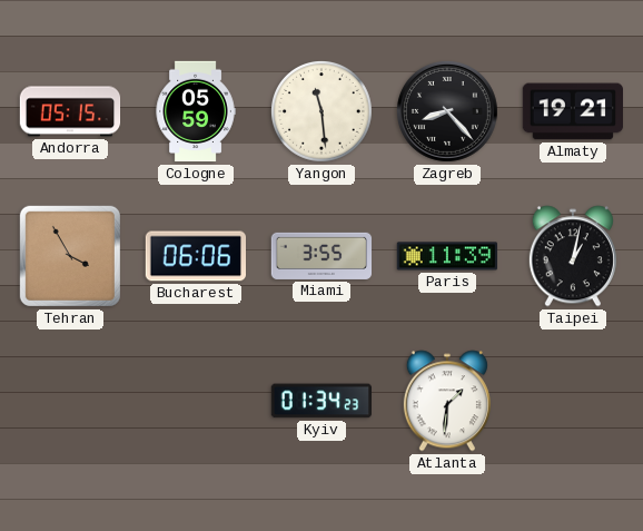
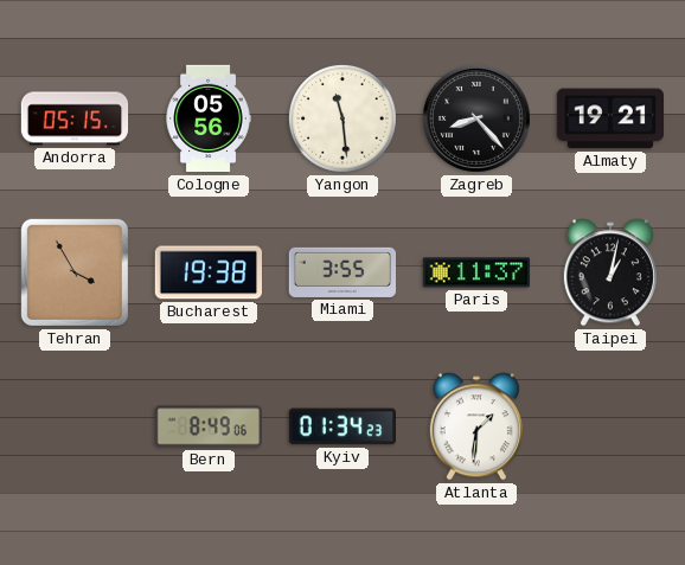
Cologne: 05:59 -> 05:56 (209, 118)
Bucharest: 06:06 -> 19:38 (207, 272)
Paris: 11:39 -> 11:37 (476, 272)
Bern: none -> 8:49 (209, 426)
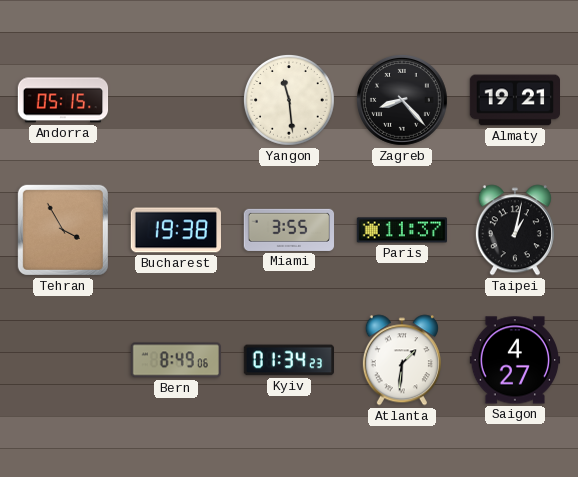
Cologne: 05:56 -> none (209, 118)
Saigon: none -> 4:27 (515, 360)
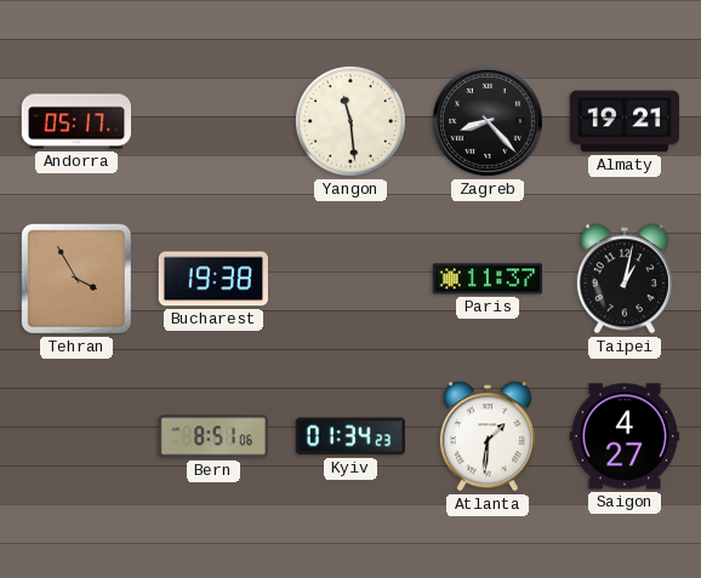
Andorra: 05:15 -> 05:17 (76, 121)
Miami: 3:55 -> none (289, 230)
Bern: 8:49 -> 8:51 (213, 436)
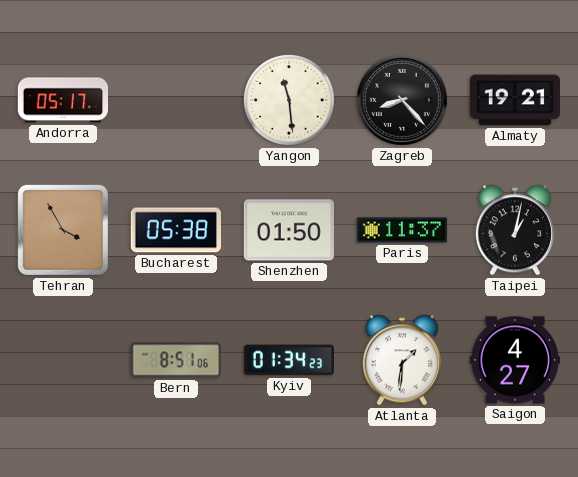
Bucharest: 19:38 -> 05:38 (175, 230)
Shenzhen: none -> 01:50 (288, 230)
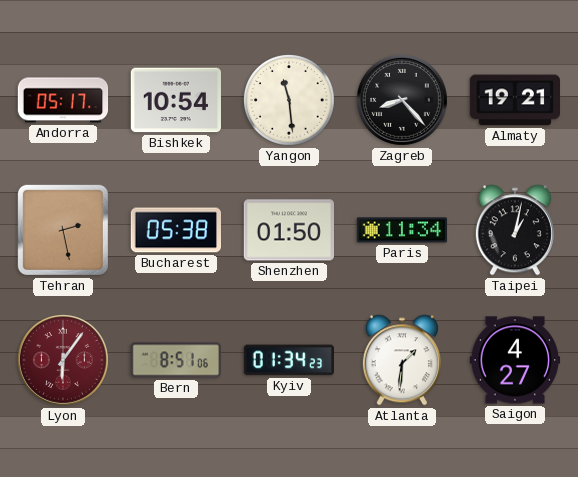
Bishkek: none -> 10:54 (175, 100)
Tehran: 3:55 -> 2:28 (63, 230)
Paris: 11:37 -> 11:34 (402, 230)
Lyon: none -> 6:06 (63, 360)
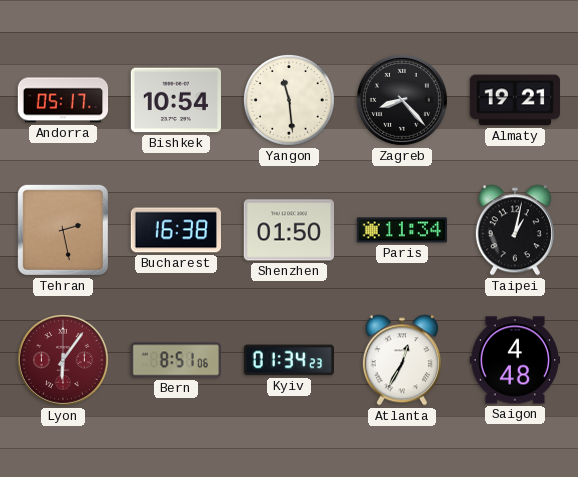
Bucharest: 05:38 -> 16:38 (175, 230)
Atlanta: 1:31 -> 12:35 (402, 360)
Saigon: 4:27 -> 4:48 (515, 360)
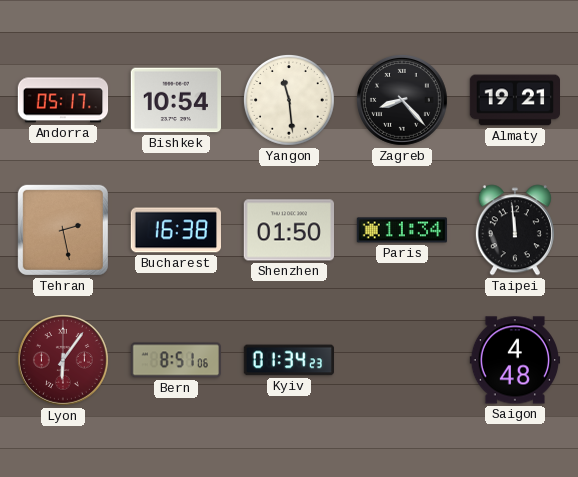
Taipei: 1:02 -> 11:59 (515, 230)
Atlanta: 12:35 -> none (402, 360)
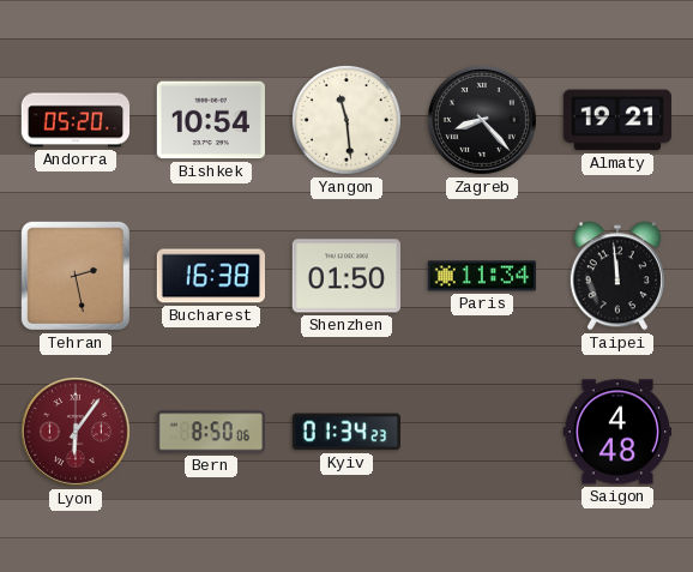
Andorra: 05:17 -> 05:20 (76, 120)
Bern: 8:51 -> 8:50 (211, 432)
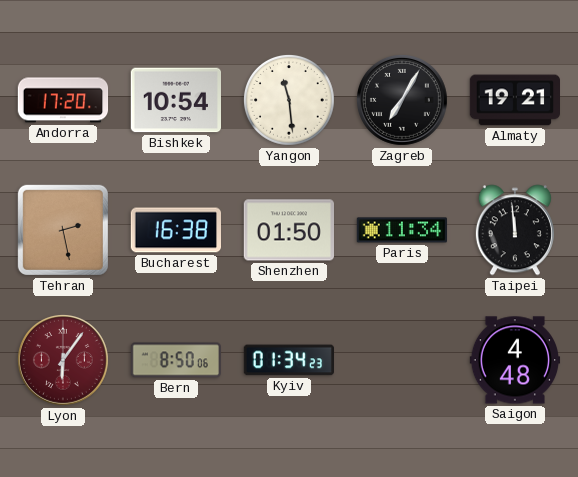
Andorra: 05:20 -> 17:20 (63, 100)
Zagreb: 8:23 -> 7:05 (402, 100)
